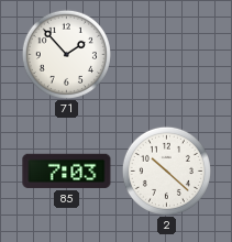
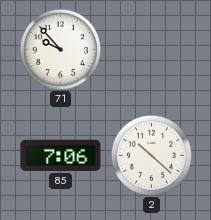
71: 1:53 -> 9:53 (60, 49)
85: 7:03 -> 7:06 (61, 155)
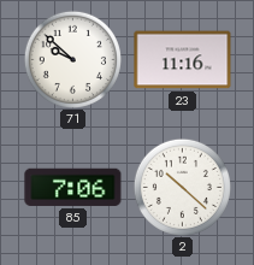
71: 9:53 -> 9:52 (72, 59)
23: none -> 11:16 (183, 60)
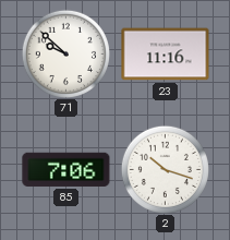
2: 10:22 -> 10:18 (165, 169)
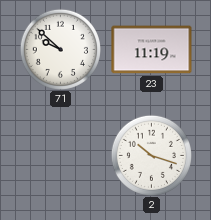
23: 11:16 -> 11:19 (152, 50)
85: 7:06 -> none (66, 169)
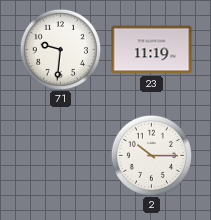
71: 9:52 -> 9:31 (60, 49)
2: 10:18 -> 10:15 (151, 155)
